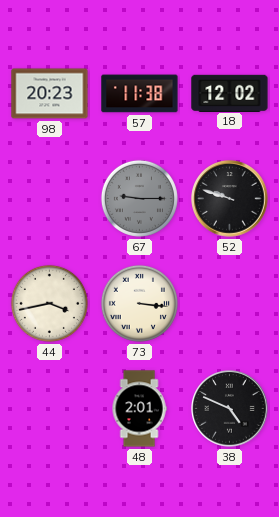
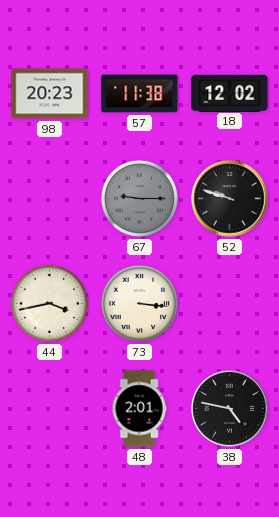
38: 4:49 -> 4:47 (230, 409)
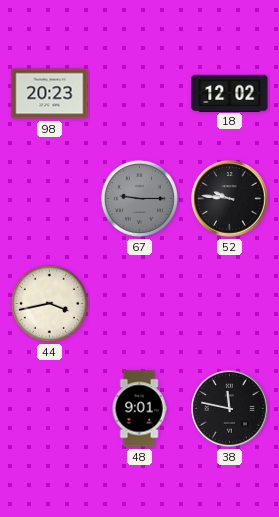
57: 11:38 -> none (140, 94)
52: 9:48 -> 9:46 (230, 199)
73: 3:16 -> none (139, 303)
48: 2:01 -> 9:01 (139, 409)
38: 4:47 -> 11:47 (230, 409)
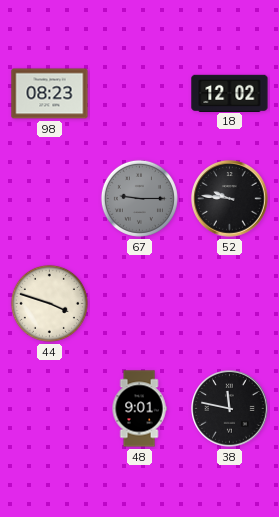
98: 20:23 -> 08:23 (50, 94)
44: 3:43 -> 3:48 (49, 303)
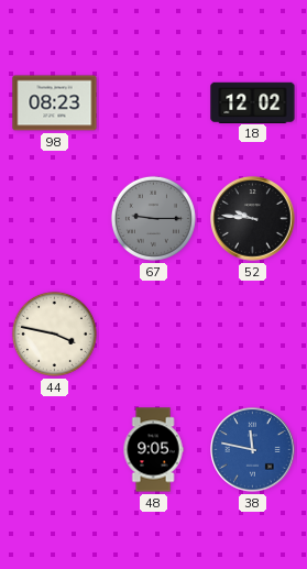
44: 3:48 -> 3:47 (54, 333)
48: 9:01 -> 9:05 (153, 450)
38 dial: black -> blue (253, 450)
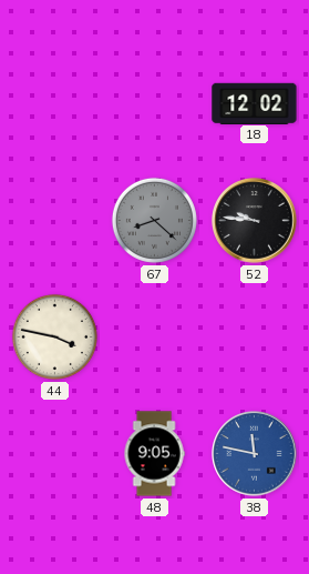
98: 08:23 -> none (55, 103)
67: 9:15 -> 8:22 (154, 220)
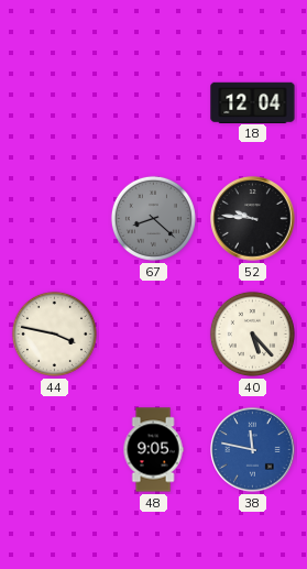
18: 12:02 -> 12:04 (253, 102)
40: none -> 5:23 (252, 333)
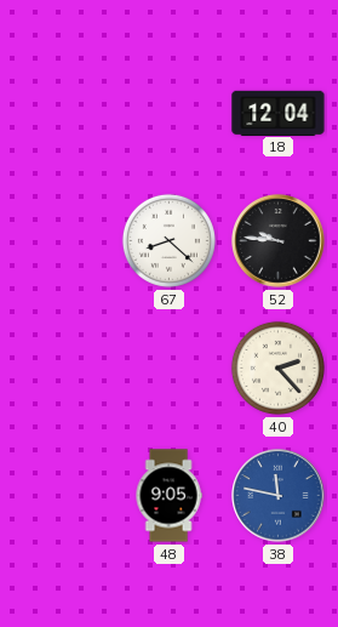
67 dial: grey -> white (168, 240)
44: 3:47 -> none (54, 333)
40: 5:23 -> 2:23 (277, 367)
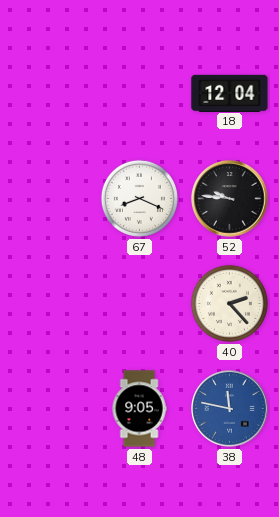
67: 8:22 -> 8:19 (139, 198)
